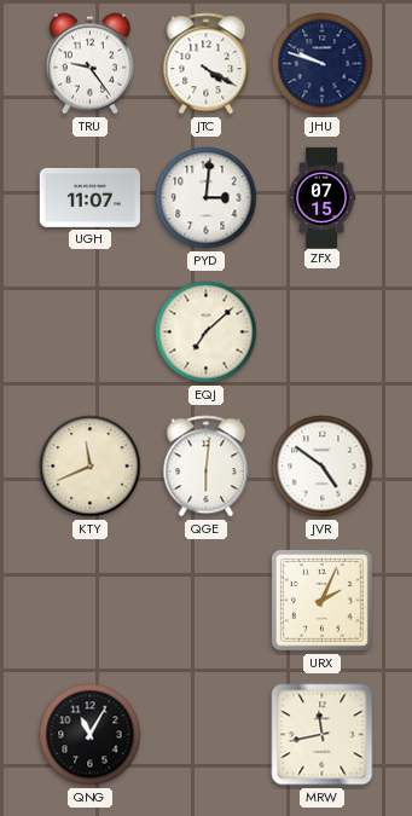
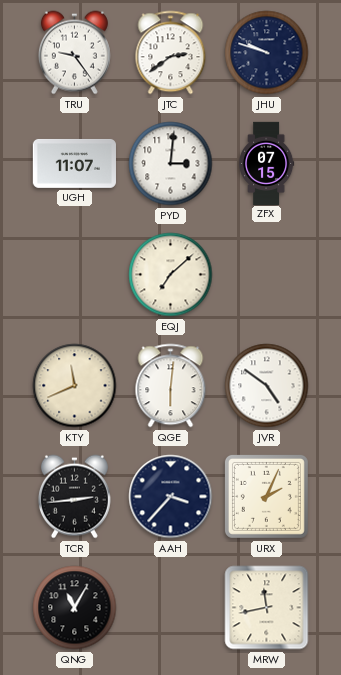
JTC: 4:20 -> 2:39 (171, 53)
TCR: none -> 2:44 (74, 497)
AAH: none -> 3:37 (171, 497)
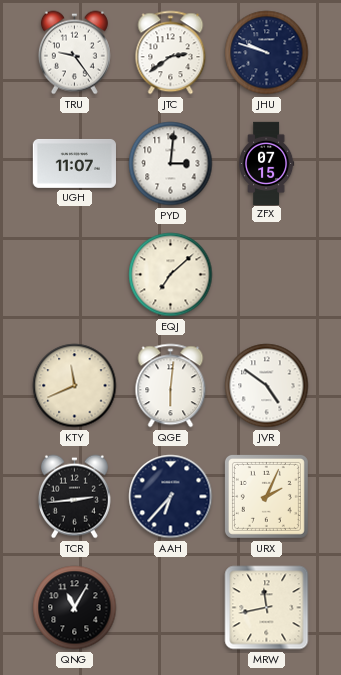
AAH: 3:37 -> 6:37 (171, 497)
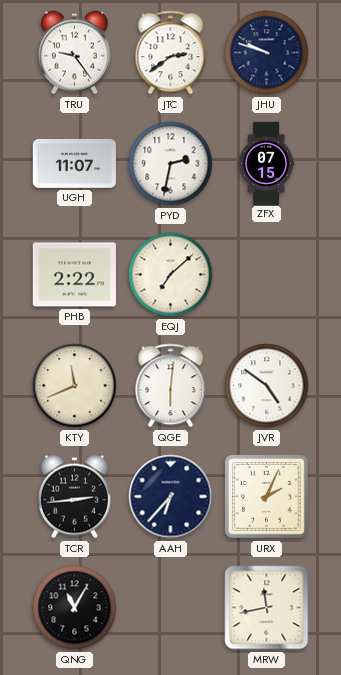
PYD: 3:01 -> 2:32 (171, 164)
PHB: none -> 2:22 (74, 275)
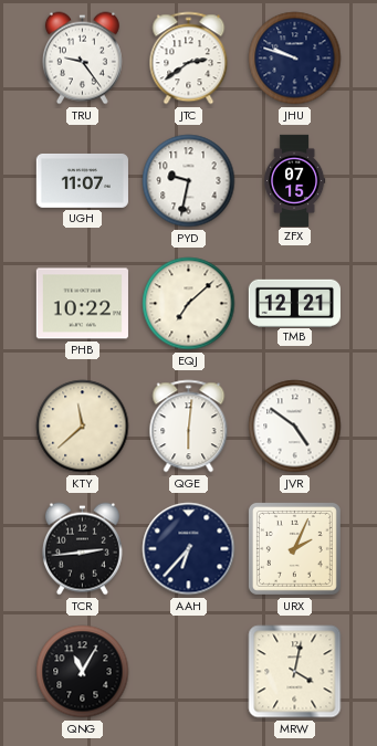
PYD: 2:32 -> 9:32 (189, 181)
PHB: 2:22 -> 10:22 (82, 304)
TMB: none -> 12:21 (294, 303)
KTY: 11:41 -> 11:38 (83, 427)
MRW: 11:43 -> 4:02 (295, 672)
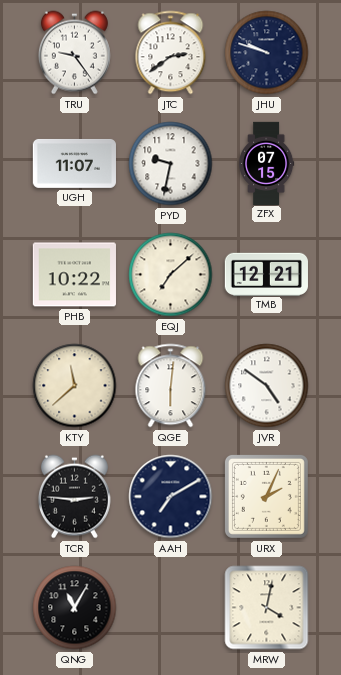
TCR: 2:44 -> 2:46 (74, 497)
AAH: 6:37 -> 7:10 (171, 497)
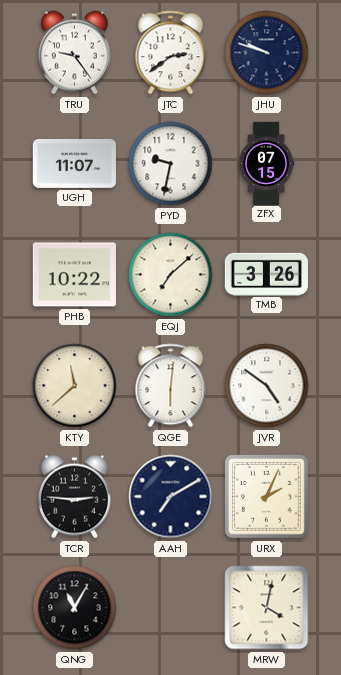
TMB: 12:21 -> 3:26 (266, 274)
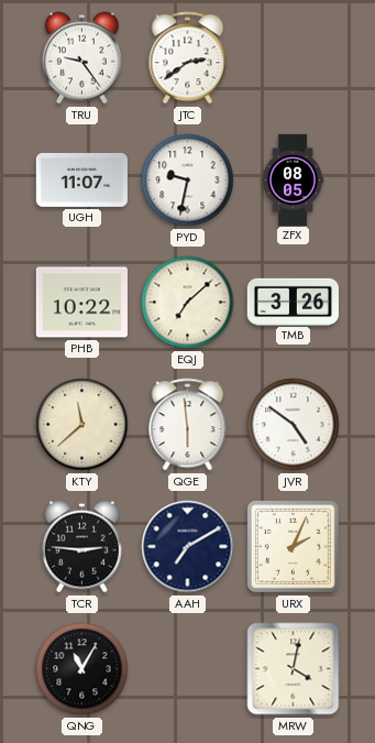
JHU: 9:48 -> none (267, 53)
ZFX: 07:15 -> 08:05 (294, 179)
QGE: 6:01 -> 5:59 (188, 425)
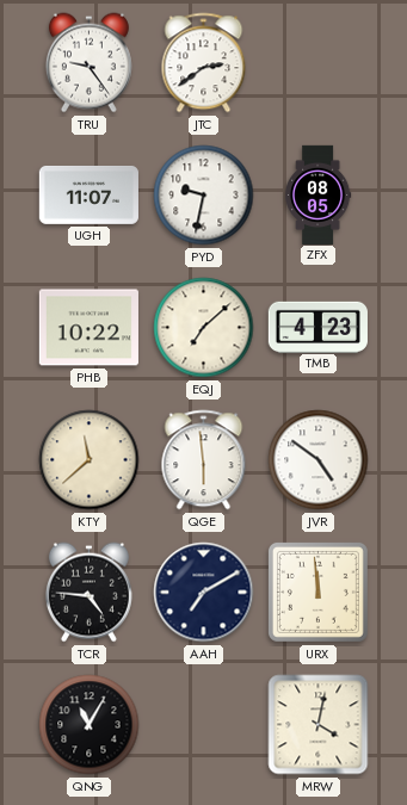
TMB: 3:26 -> 4:23 (317, 327)
TCR: 2:46 -> 4:46 (88, 593)
URX: 2:04 -> 11:59 (317, 592)
